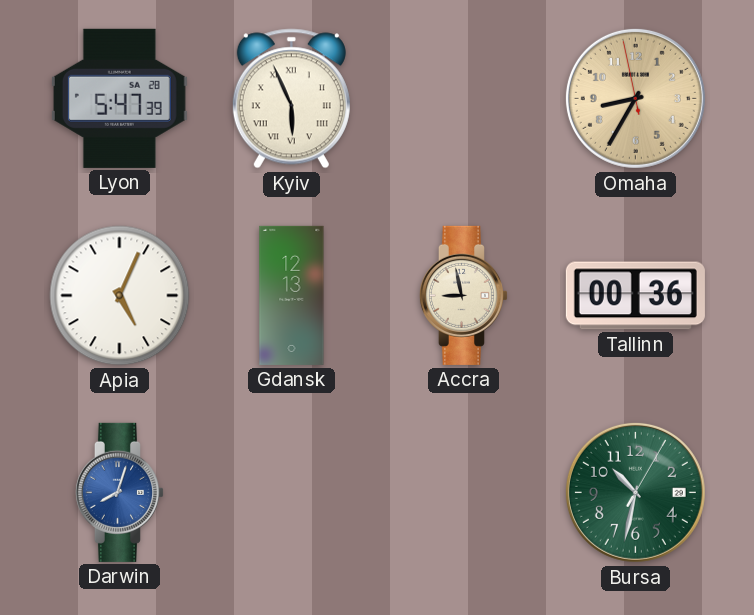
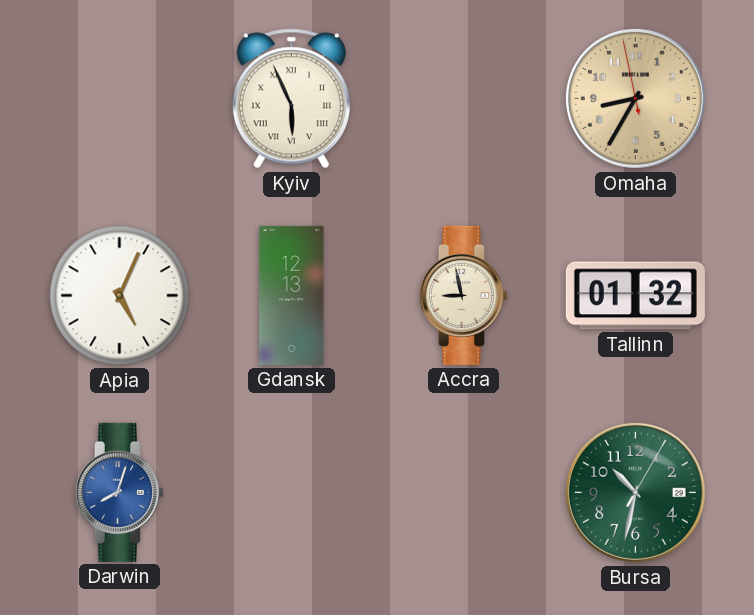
Lyon: 5:47 -> none (119, 98)
Tallinn: 00:36 -> 01:32 (635, 296)
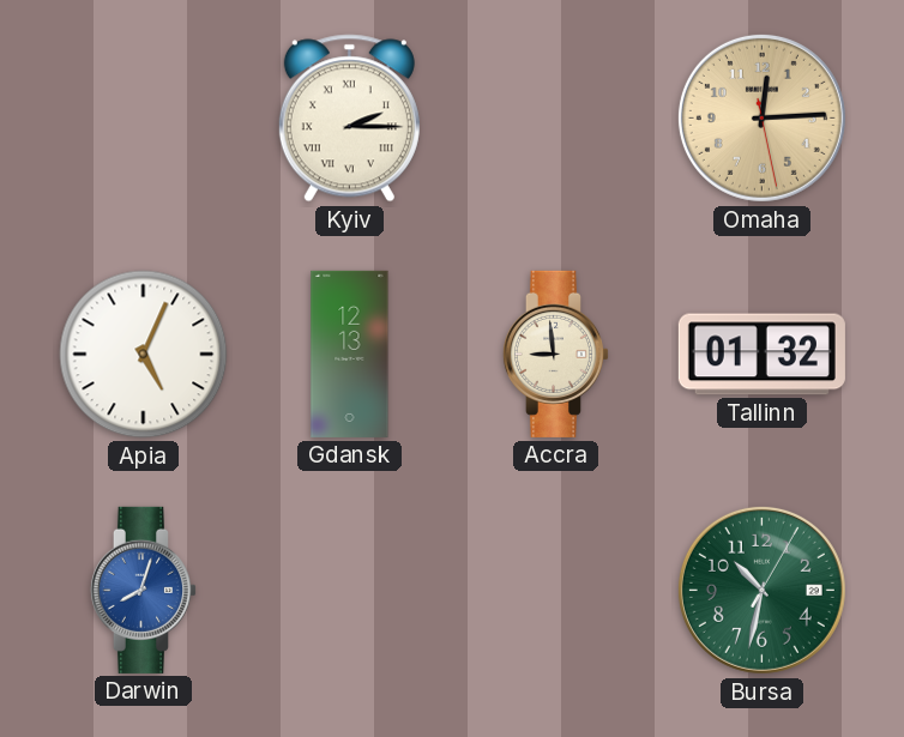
Kyiv: 5:56 -> 2:15 (349, 119)
Omaha: 8:34 -> 12:14 (761, 117)
Accra: 8:58 -> 8:59 (555, 354)
